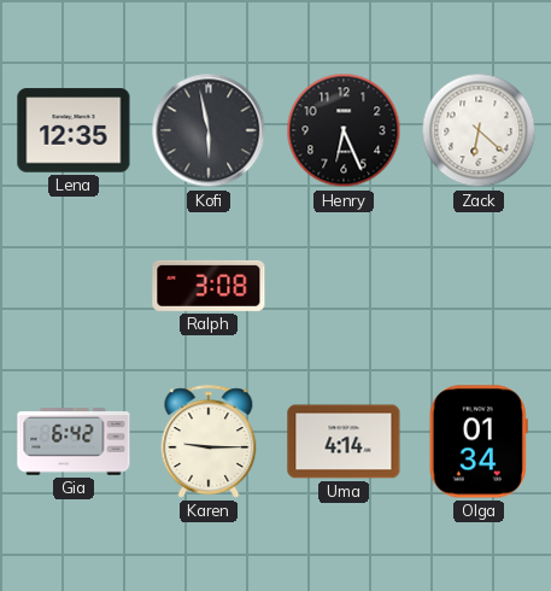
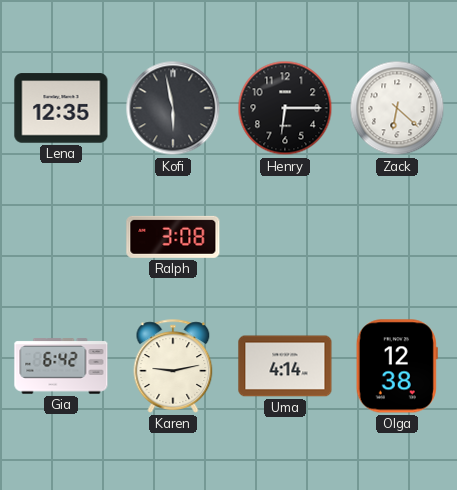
Henry: 6:26 -> 6:15 (285, 108)
Karen: 9:15 -> 9:13 (173, 366)
Olga: 01:34 -> 12:38 (397, 366)
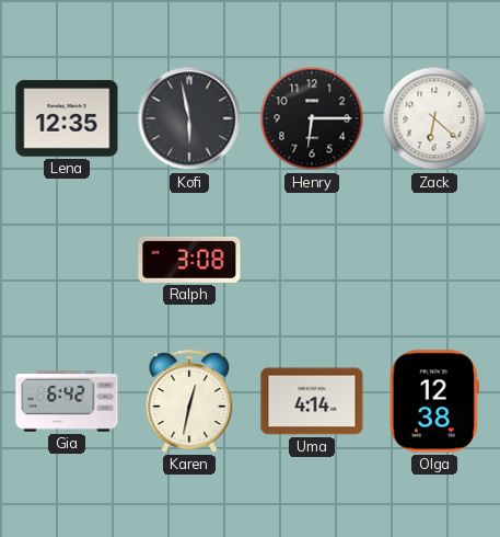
Karen: 9:13 -> 12:32 (189, 401)
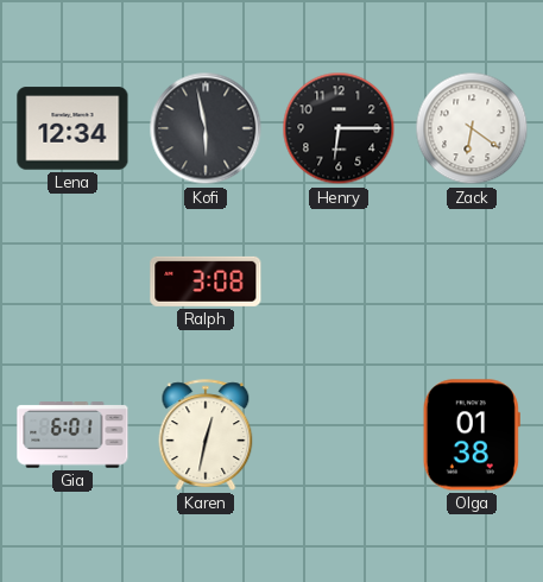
Lena: 12:35 -> 12:34 (72, 128)
Zack: 6:22 -> 6:21 (472, 128)
Gia: 6:42 -> 6:01 (72, 435)
Uma: 4:14 -> none (312, 401)
Olga: 12:38 -> 01:38 (472, 435)
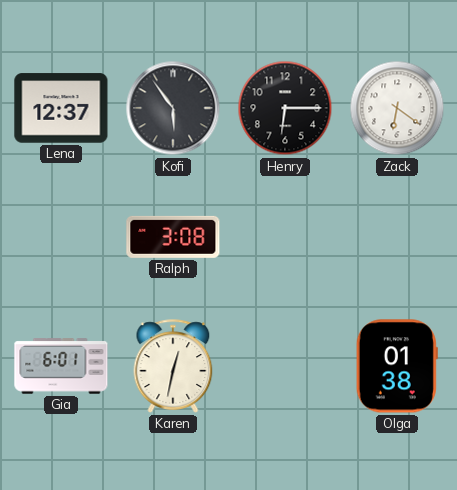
Lena: 12:34 -> 12:37 (61, 108)
Kofi: 5:58 -> 5:54 (173, 108)
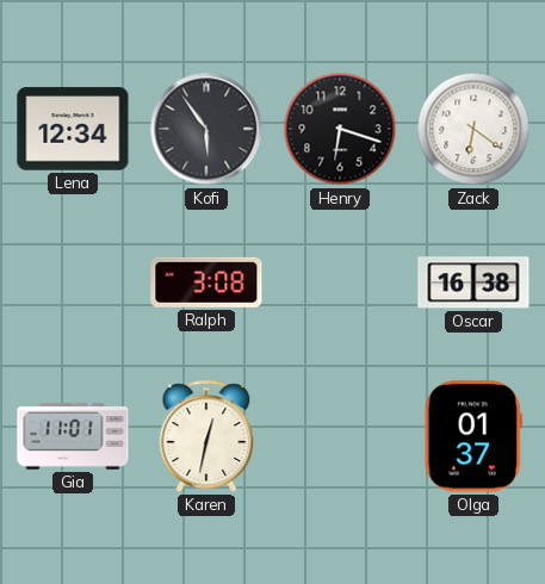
Lena: 12:37 -> 12:34 (73, 129)
Henry: 6:15 -> 6:18 (340, 129)
Oscar: none -> 16:38 (473, 282)
Gia: 6:01 -> 11:01 (73, 436)
Olga: 01:38 -> 01:37 (473, 436)
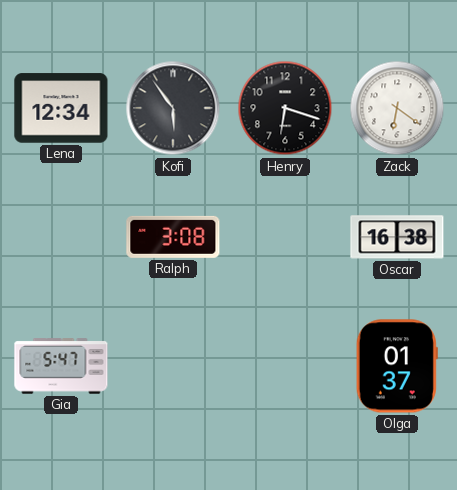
Gia: 11:01 -> 5:47 (61, 366)
Karen: 12:32 -> none (206, 436)
